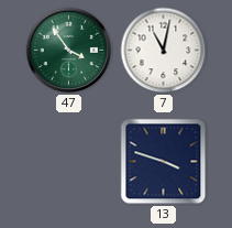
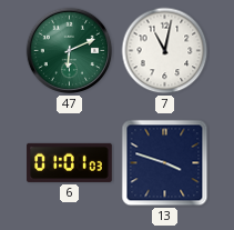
47: 3:54 -> 6:11 (70, 51)
6: none -> 01:01 (70, 162)
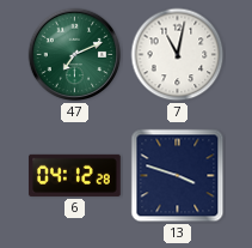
47: 6:11 -> 7:11 (75, 55)
6: 01:01 -> 04:12 (75, 175)
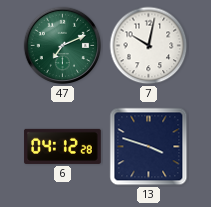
7: 11:02 -> 10:02 (149, 46)
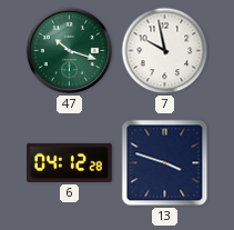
47: 7:11 -> 10:18 (70, 51)
7: 10:02 -> 9:58 (165, 51)
